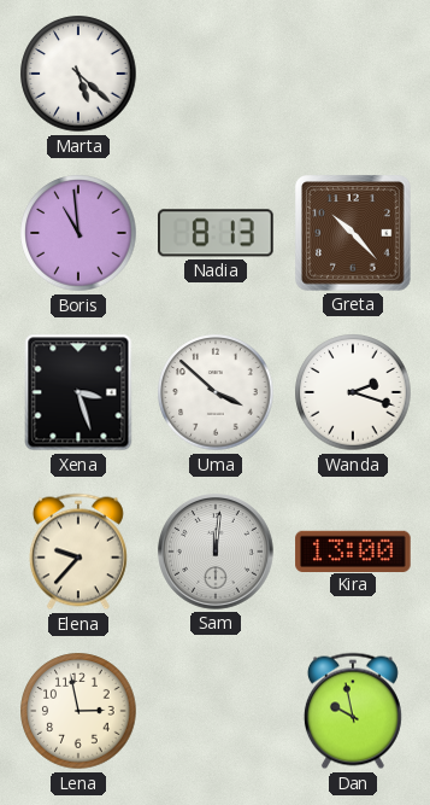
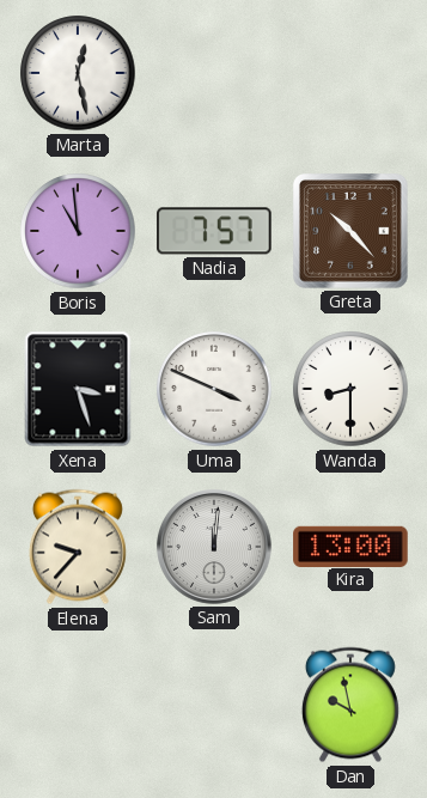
Marta: 5:22 -> 12:28 (78, 73)
Nadia: 8:13 -> 7:57 (215, 231)
Uma: 3:52 -> 3:49 (214, 389)
Wanda: 2:18 -> 8:30 (350, 389)
Lena: 2:58 -> none (78, 711)
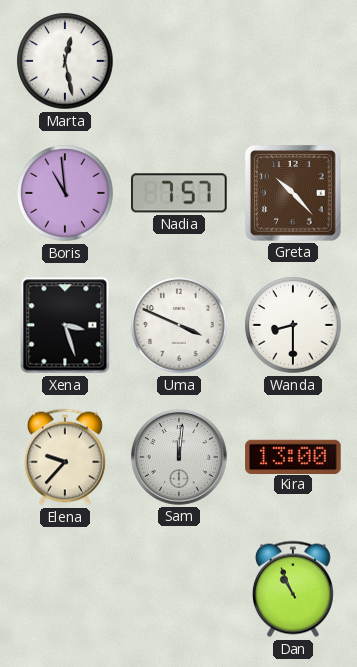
Dan: 9:58 -> 10:56 (293, 589)
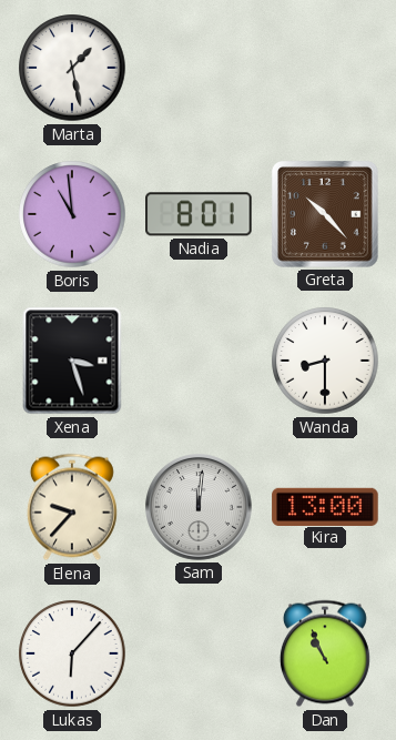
Marta: 12:28 -> 1:28 (72, 68)
Nadia: 7:57 -> 8:01 (200, 214)
Uma: 3:49 -> none (179, 325)
Lukas: none -> 6:07 (72, 653)
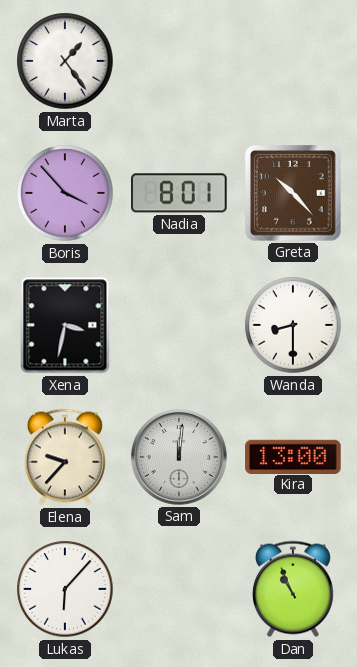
Marta: 1:28 -> 1:24 (65, 61)
Boris: 10:59 -> 3:53 (65, 193)
Xena: 3:27 -> 3:32 (65, 325)
